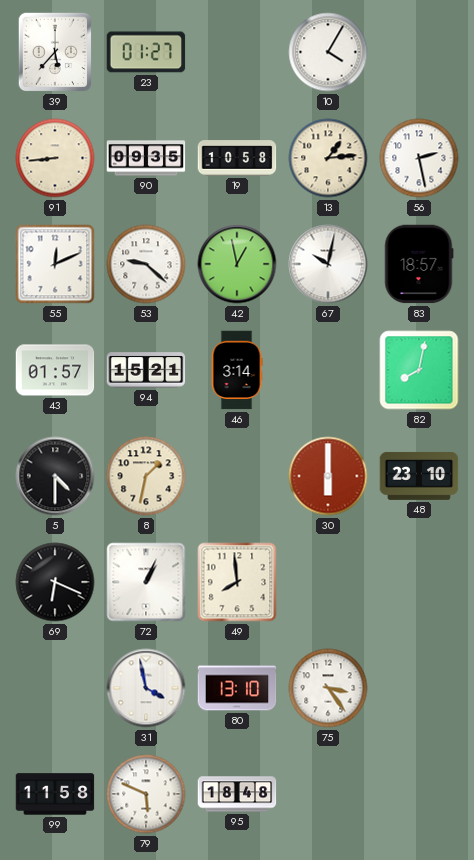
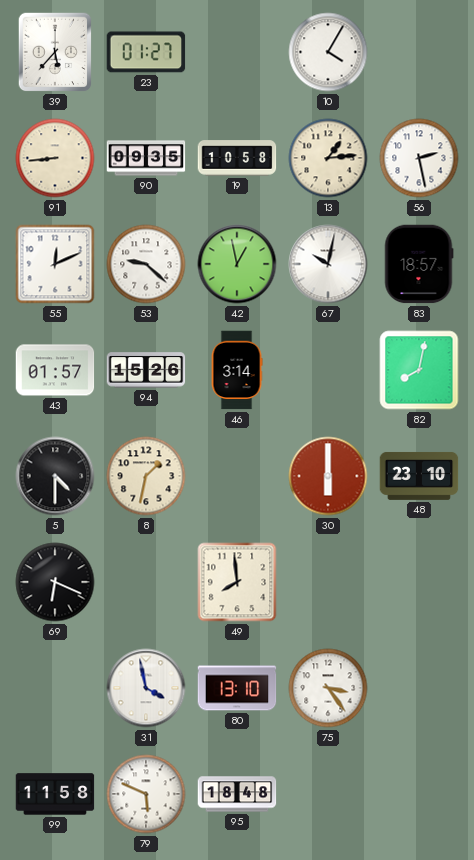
94: 15:21 -> 15:26 (146, 370)
72: 1:04 -> none (146, 582)
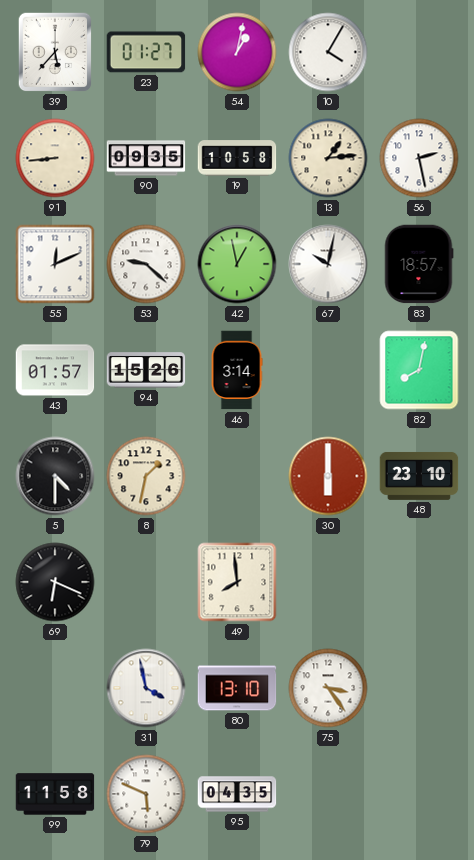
54: none -> 1:02 (237, 52)
95: 18:48 -> 04:35 (237, 794)
